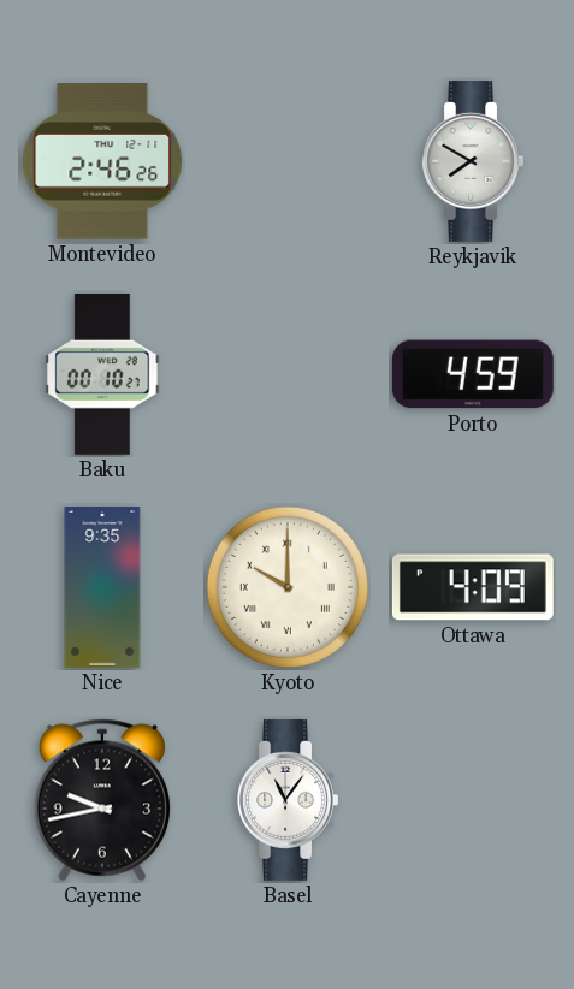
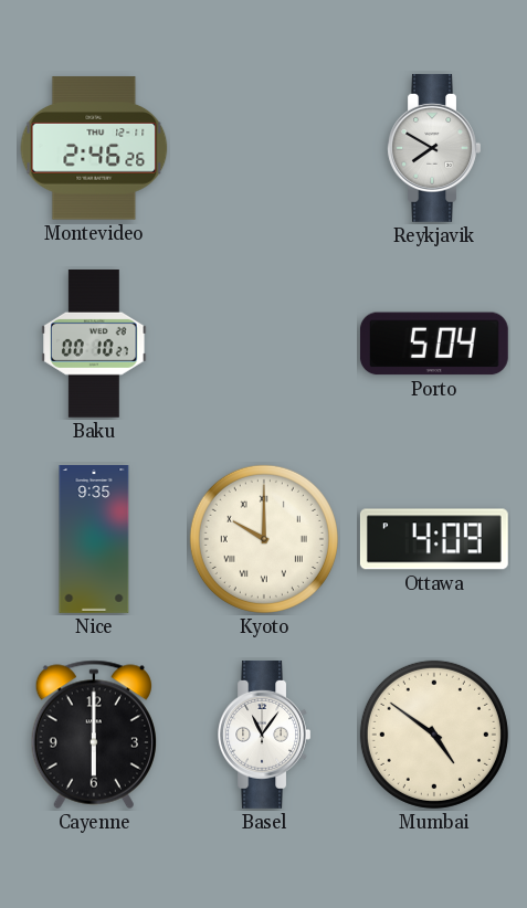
Porto: 4:59 -> 5:04 (434, 344)
Cayenne: 9:43 -> 6:00 (94, 735)
Mumbai: none -> 4:51 (434, 735)
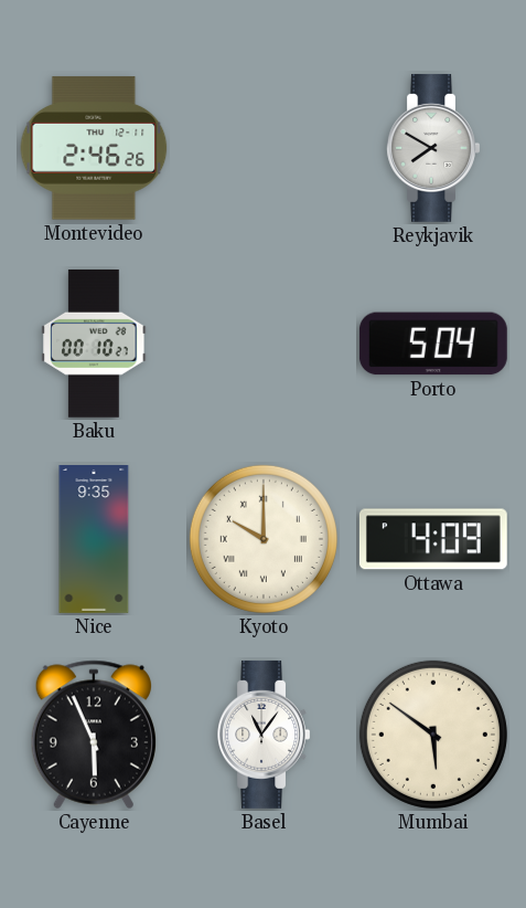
Cayenne: 6:00 -> 5:56 (94, 735)
Mumbai: 4:51 -> 5:51 (433, 735)
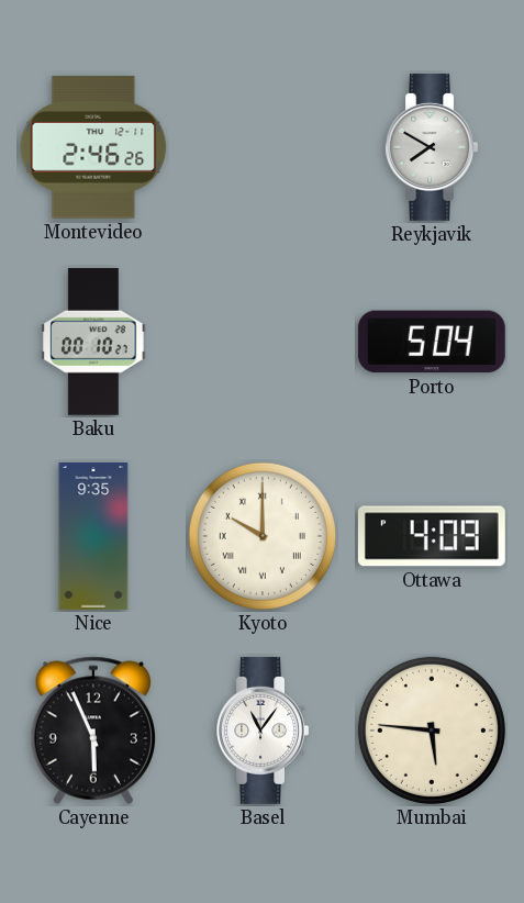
Mumbai: 5:51 -> 5:46 (432, 731)
